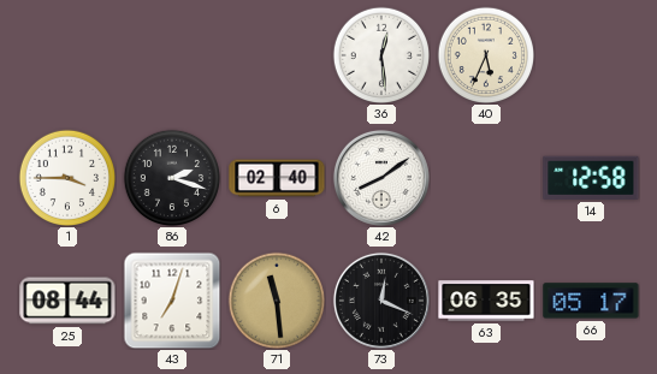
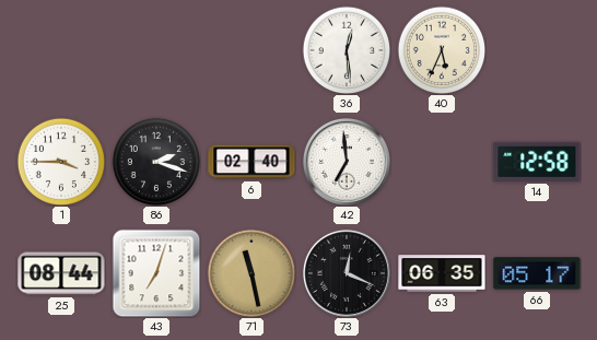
42: 8:09 -> 6:59 (347, 162)
71: 11:29 -> 11:28 (250, 272)
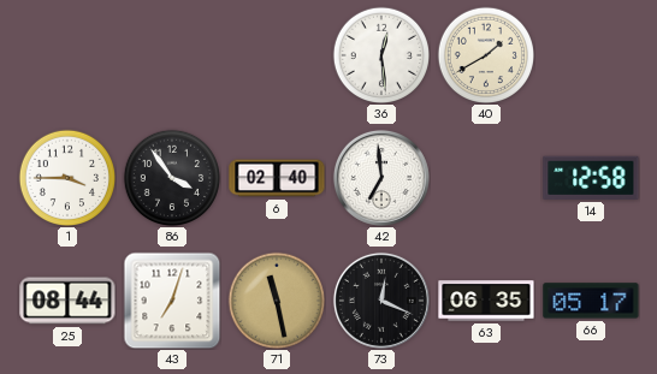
40: 5:34 -> 1:40 (485, 54)
86: 2:18 -> 3:54 (171, 177)
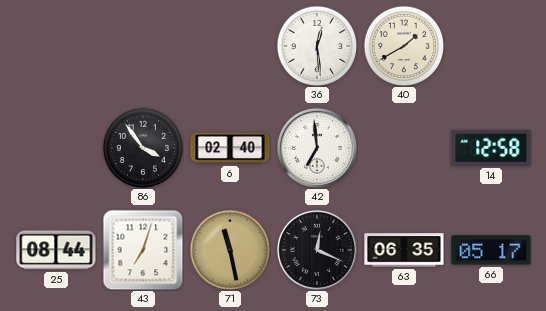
1: 3:45 -> none (66, 177)
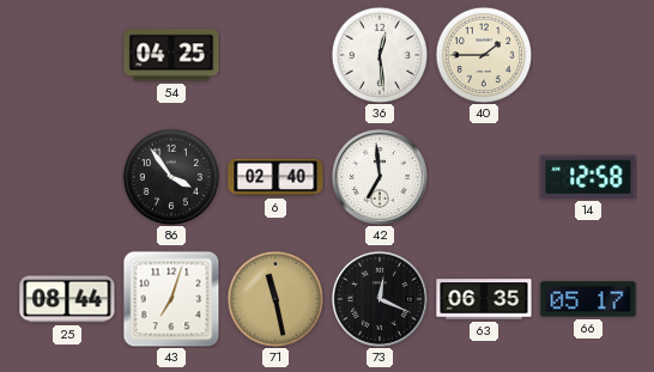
54: none -> 04:25 (171, 55)
40: 1:40 -> 1:45 (483, 54)
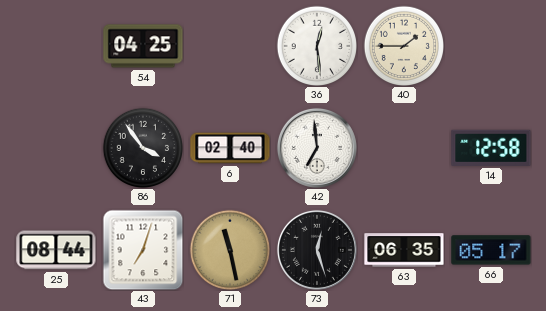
73: 12:19 -> 12:27 (317, 250)
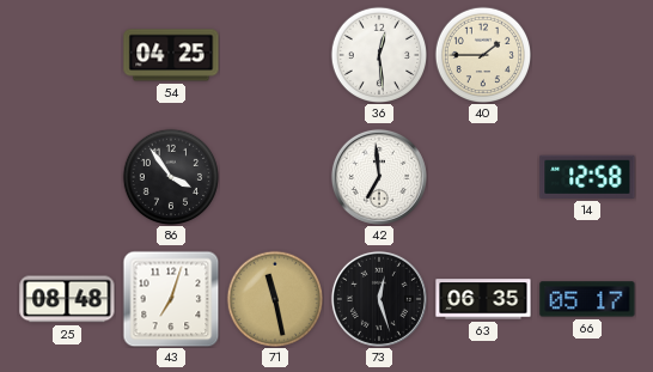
6: 02:40 -> none (230, 148)
25: 08:44 -> 08:48 (67, 299)
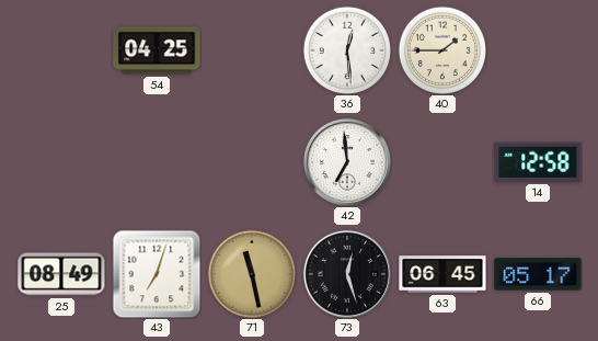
86: 3:54 -> none (170, 176)
25: 08:48 -> 08:49 (61, 274)
63: 06:35 -> 06:45 (442, 274)
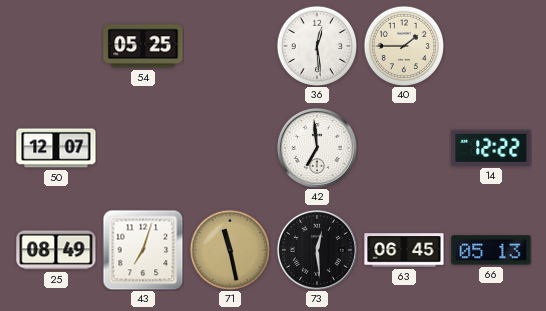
54: 04:25 -> 05:25 (143, 46)
50: none -> 12:07 (56, 148)
14: 12:58 -> 12:22 (491, 148)
73: 12:27 -> 12:29 (317, 250)
66: 05:17 -> 05:13 (491, 250)
